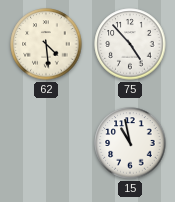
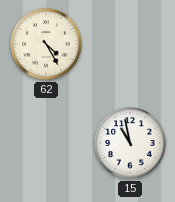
62: 4:29 -> 4:25 (46, 44)
75: 4:53 -> none (130, 44)
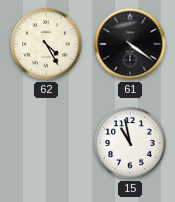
61: none -> 4:21 (130, 44)
